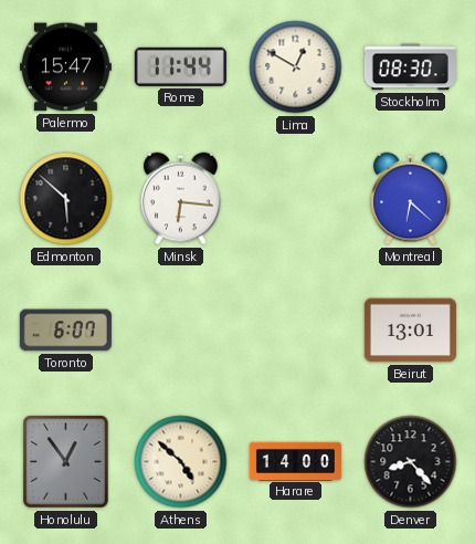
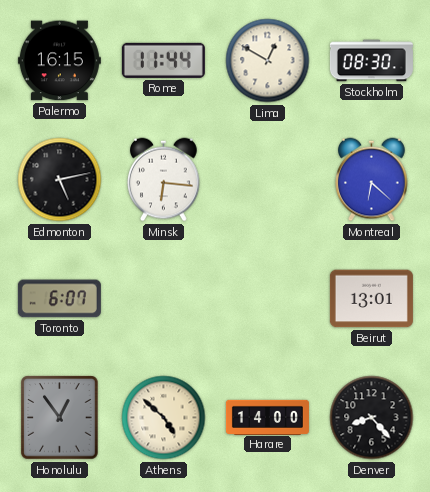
Palermo: 15:47 -> 16:15 (59, 61)
Edmonton: 5:52 -> 5:13 (60, 180)
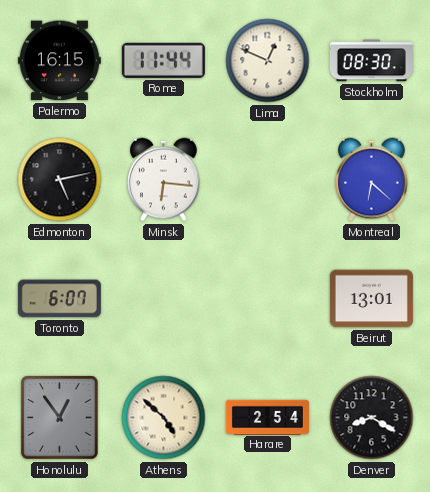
Lima: 12:50 -> 12:49 (268, 61)
Harare: 14:00 -> 2:54 (267, 417)
Denver: 8:23 -> 8:20 (372, 418)
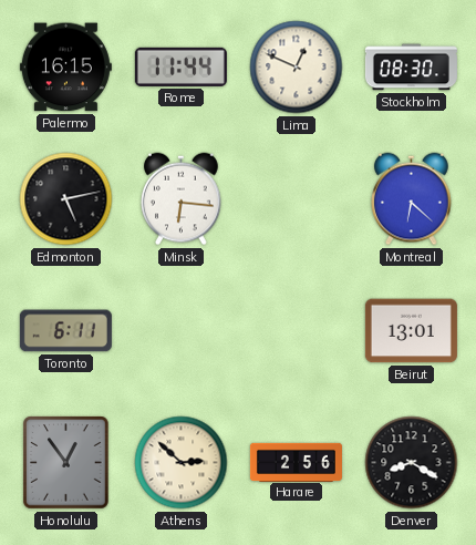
Toronto: 6:07 -> 6:11 (65, 331)
Athens: 4:52 -> 2:52 (182, 463)
Harare: 2:54 -> 2:56 (296, 462)
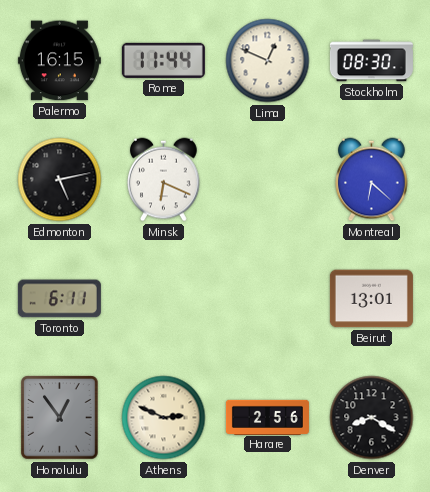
Minsk: 6:16 -> 6:19 (164, 180)
Athens: 2:52 -> 2:49 (164, 418)
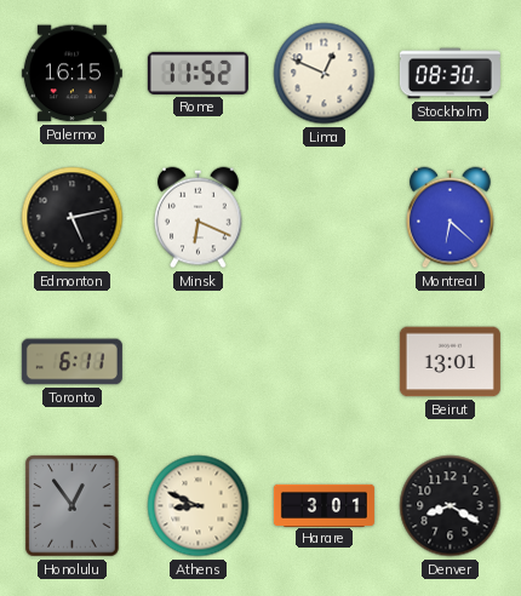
Rome: 11:44 -> 11:52 (197, 73)
Athens: 2:49 -> 8:49 (199, 506)
Harare: 2:56 -> 3:01 (324, 505)
